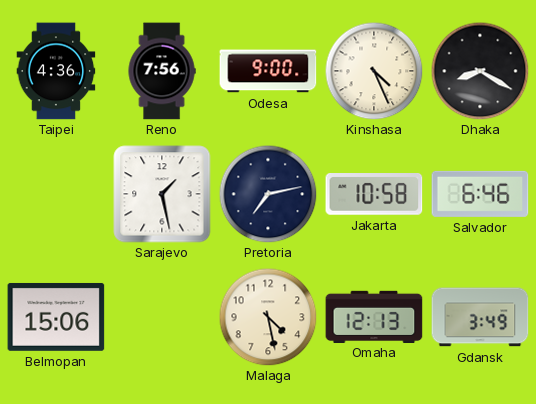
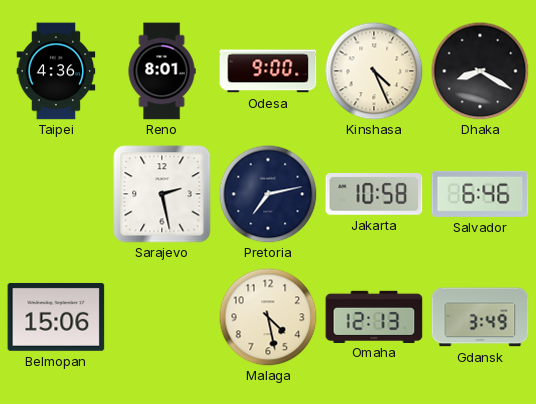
Reno: 7:56 -> 8:01 (162, 71)
Sarajevo: 1:28 -> 2:28 (162, 194)
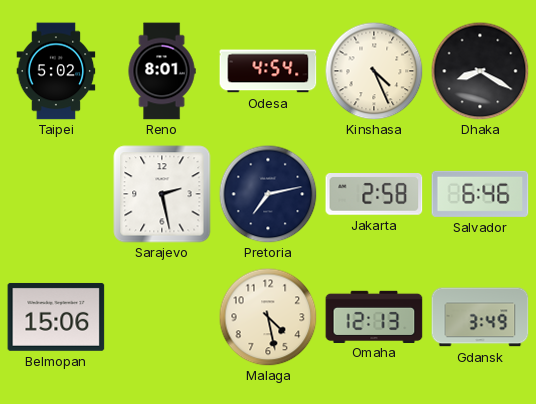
Taipei: 4:36 -> 5:02 (56, 71)
Odesa: 9:00 -> 4:54 (268, 71)
Jakarta: 10:58 -> 2:58 (374, 195)
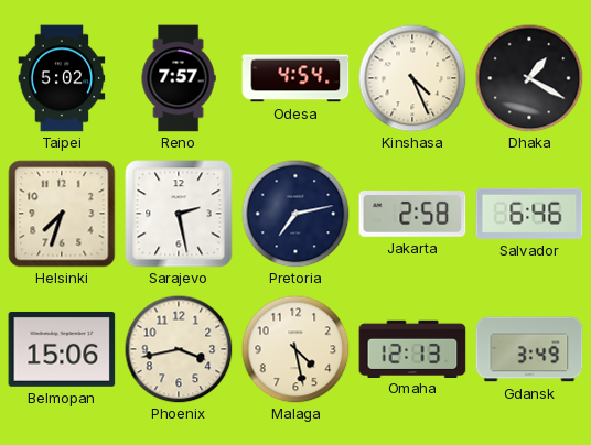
Reno: 8:01 -> 7:57 (179, 78)
Dhaka: 8:20 -> 1:20 (529, 78)
Helsinki: none -> 7:33 (62, 214)
Phoenix: none -> 3:43 (179, 349)
